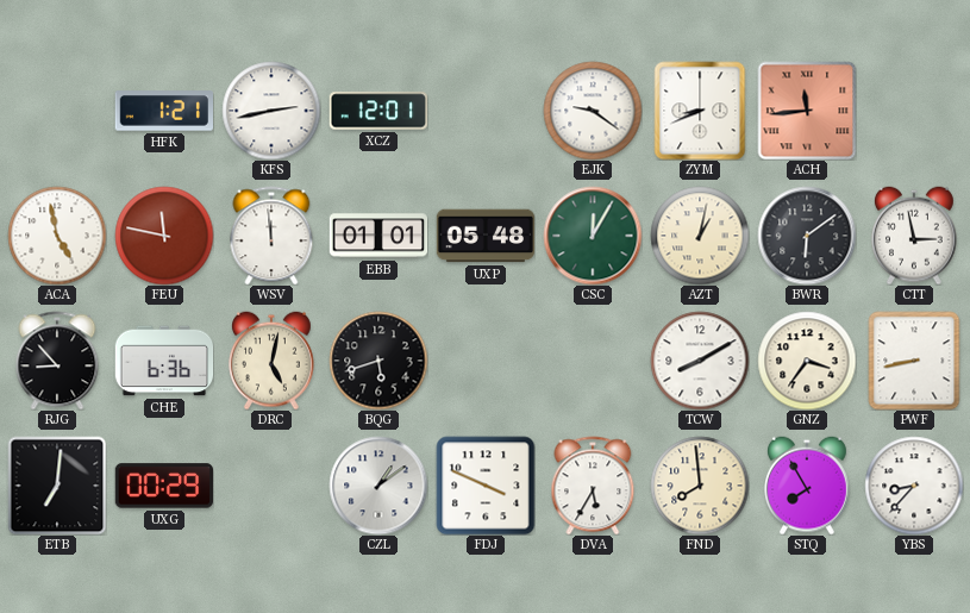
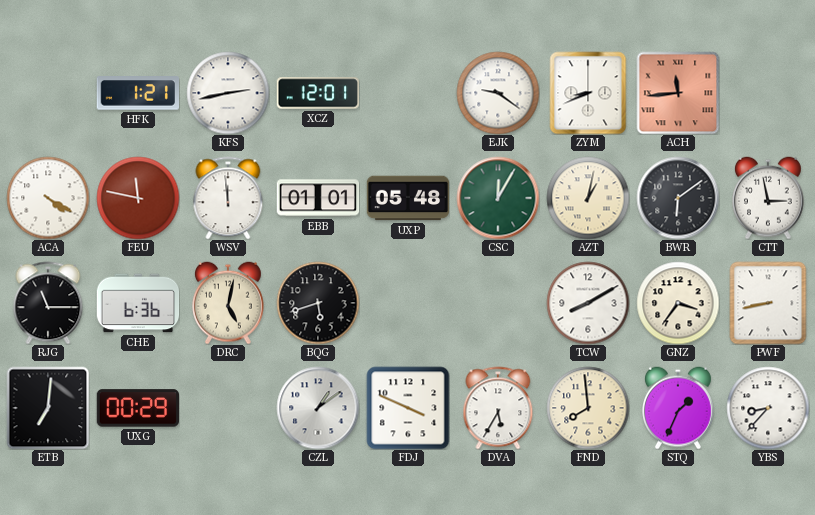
ACA: 4:58 -> 4:20 (48, 198)
RJG: 8:53 -> 11:15 (48, 303)
STQ: 7:55 -> 1:34 (679, 408)
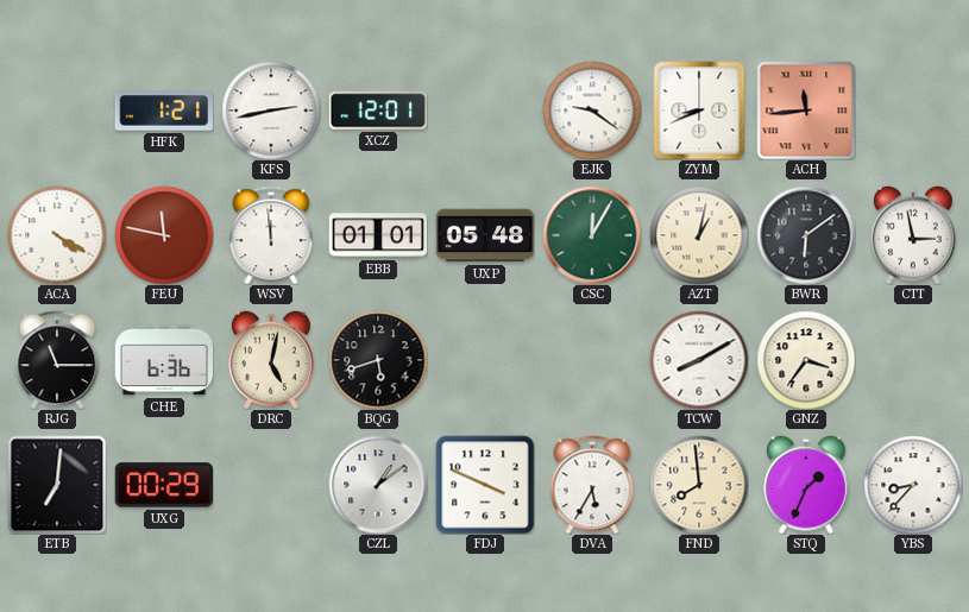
PWF: 8:43 -> none (768, 303)
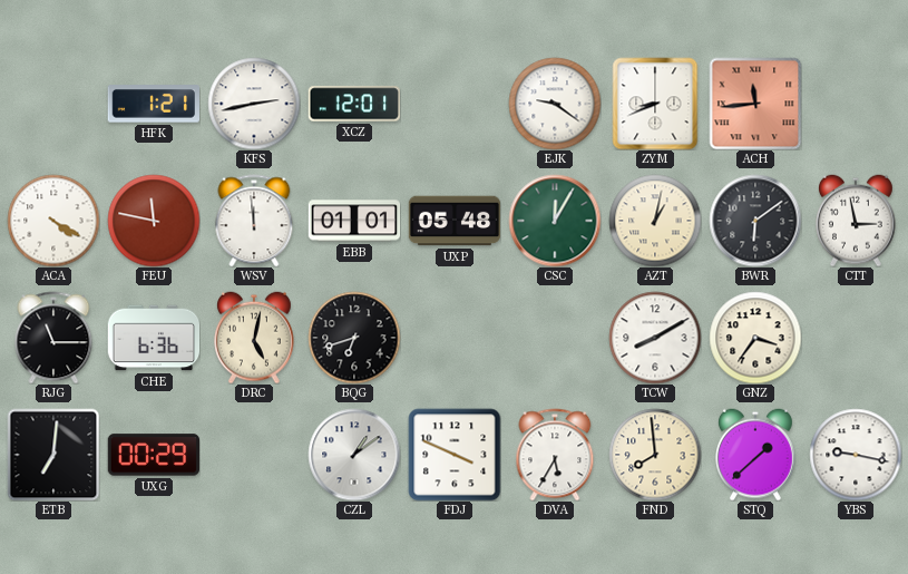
BQG: 5:42 -> 6:42 (354, 338)
STQ: 1:34 -> 1:38 (756, 455)
YBS: 8:37 -> 9:17 (856, 455)
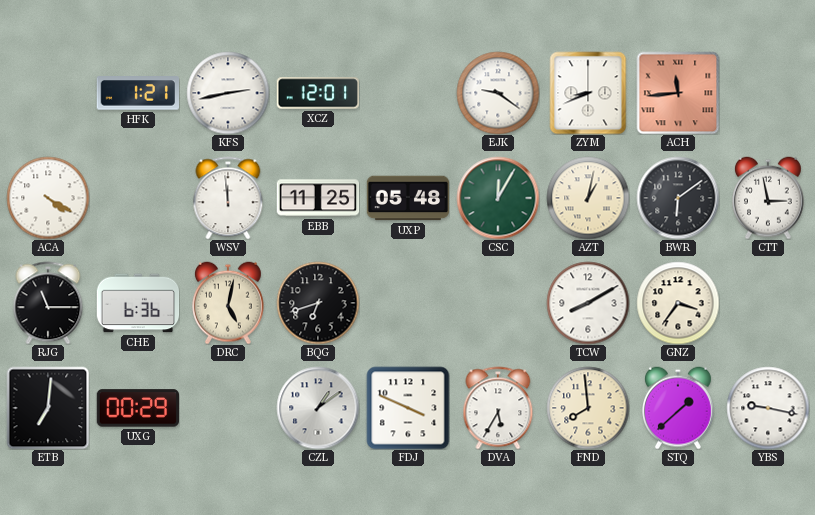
FEU: 11:47 -> none (154, 221)
EBB: 01:01 -> 11:25 (318, 198)
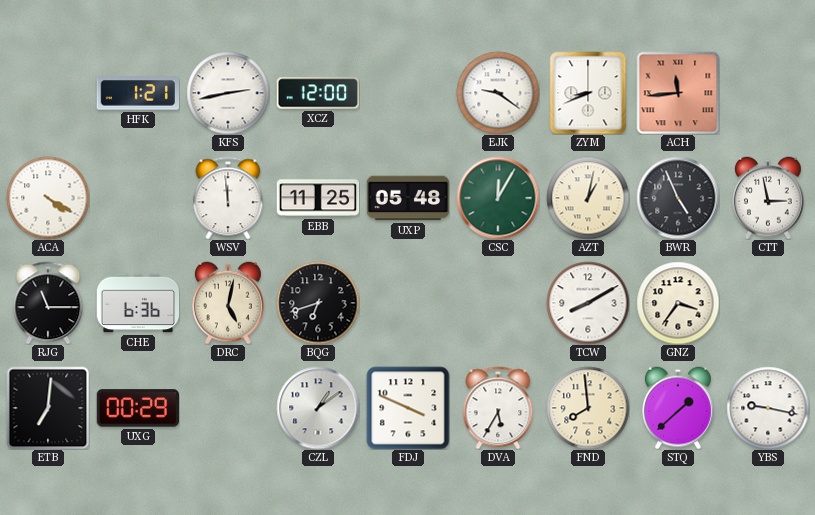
XCZ: 12:01 -> 12:00 (318, 93)
BWR: 6:09 -> 4:56 (678, 198)
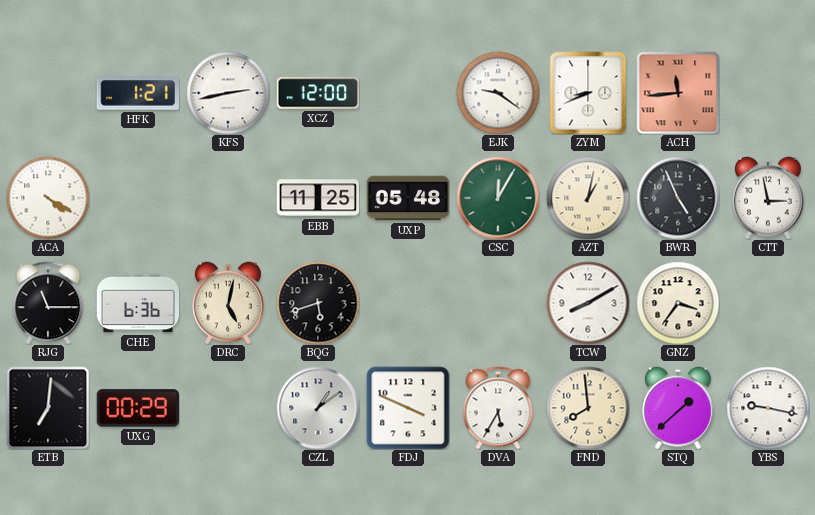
WSV: 11:59 -> none (228, 198)
BQG: 6:42 -> 5:42 (318, 303)
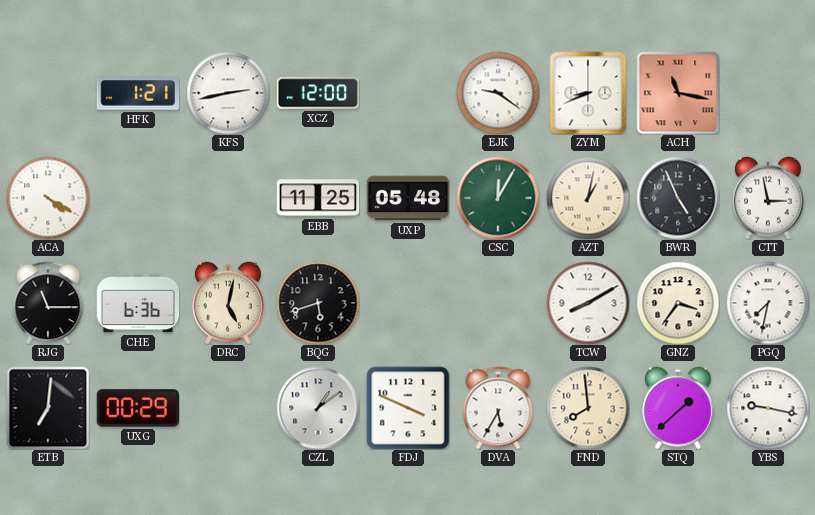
ACH: 11:44 -> 11:17 (678, 93)
PGQ: none -> 7:32 (768, 303)
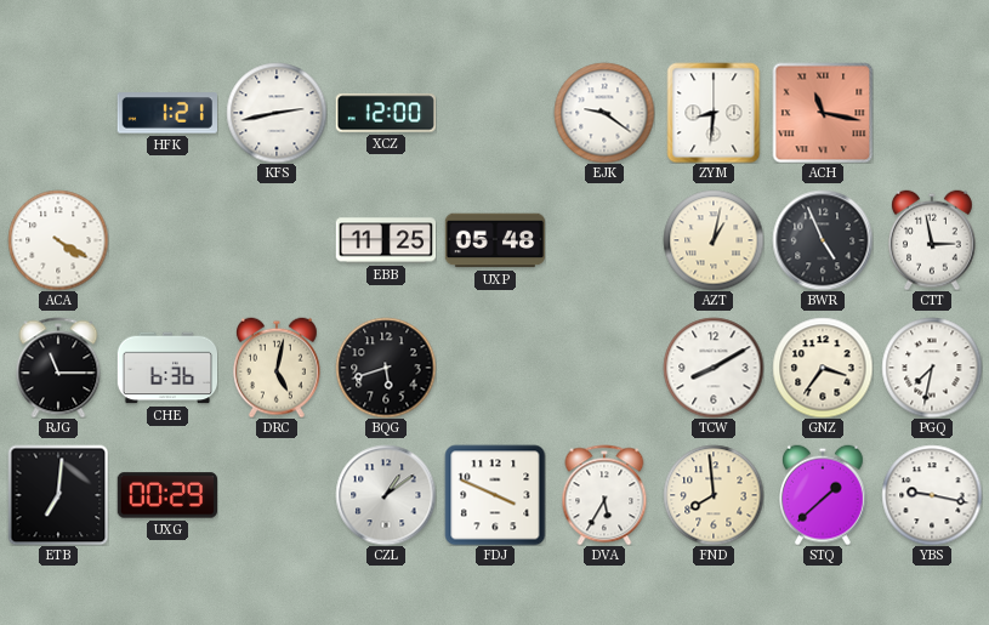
ZYM: 8:41 -> 8:31 (714, 113)
CSC: 12:05 -> none (498, 198)
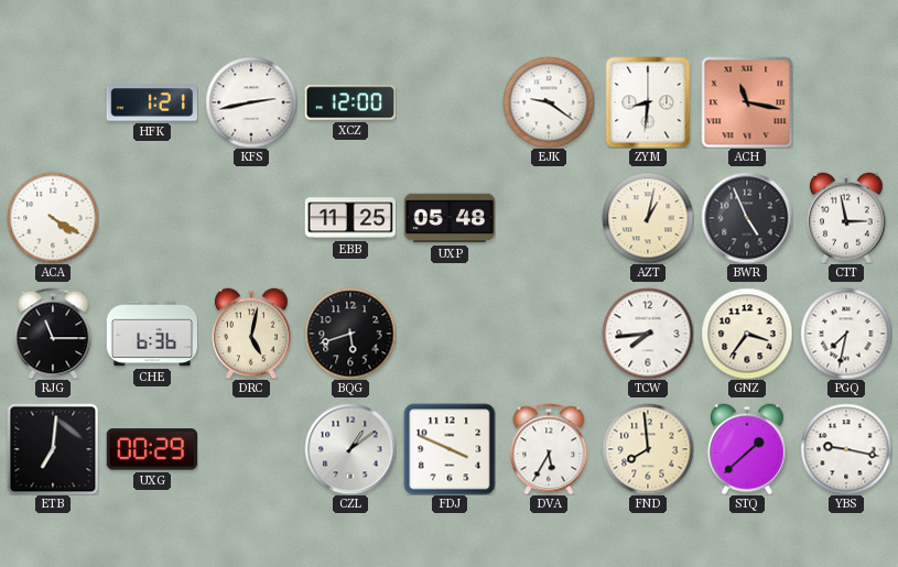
TCW: 8:10 -> 7:44 (648, 334)
